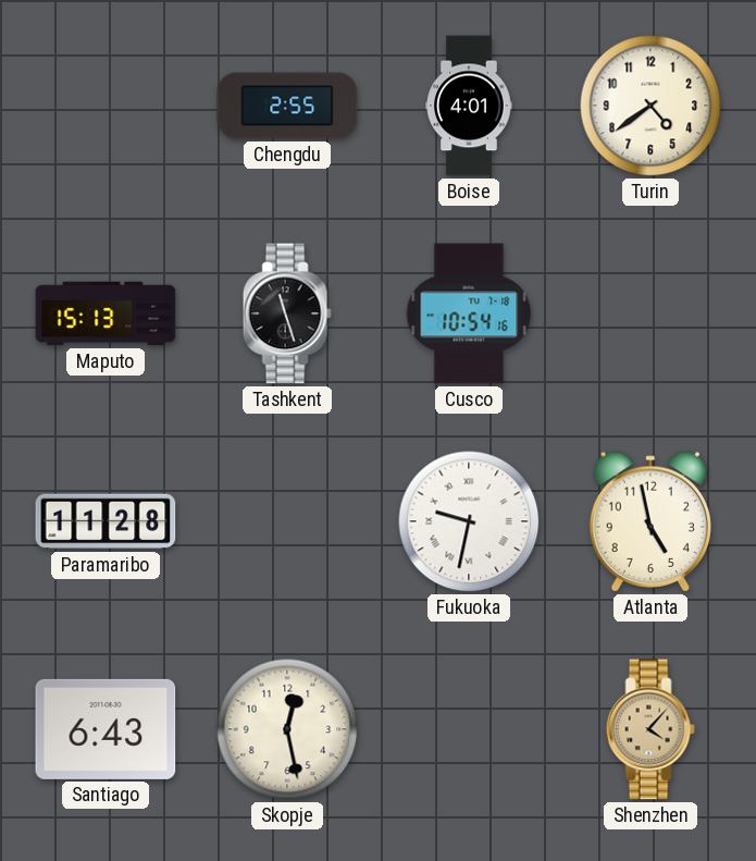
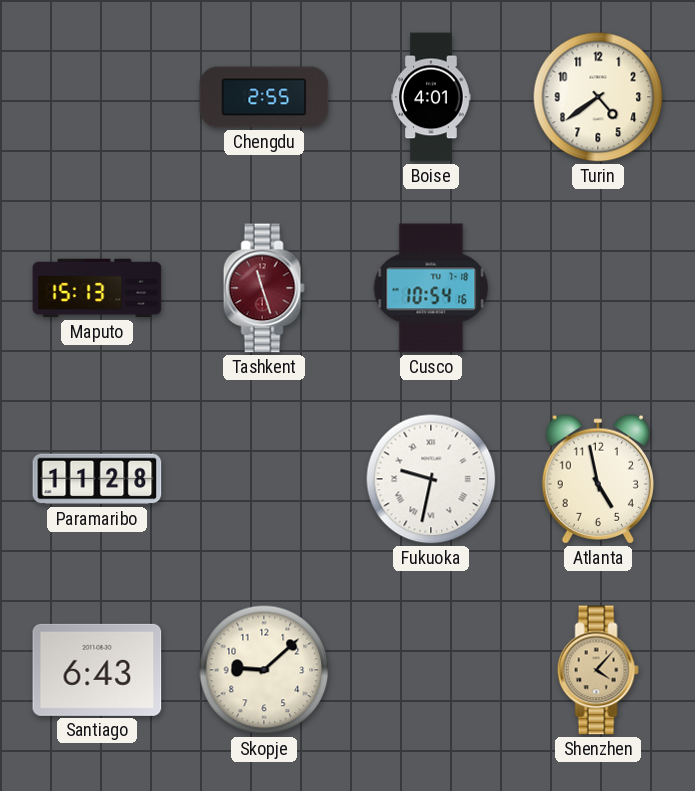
Tashkent dial: black -> burgundy (264, 288)
Skopje: 12:28 -> 9:08 (264, 670)
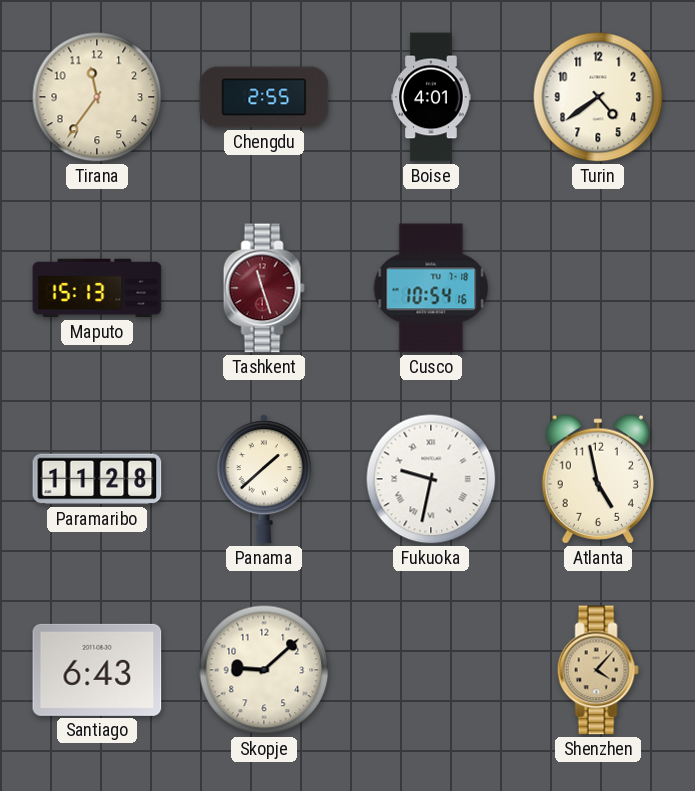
Tirana: none -> 11:36 (97, 97)
Panama: none -> 1:38 (264, 479)
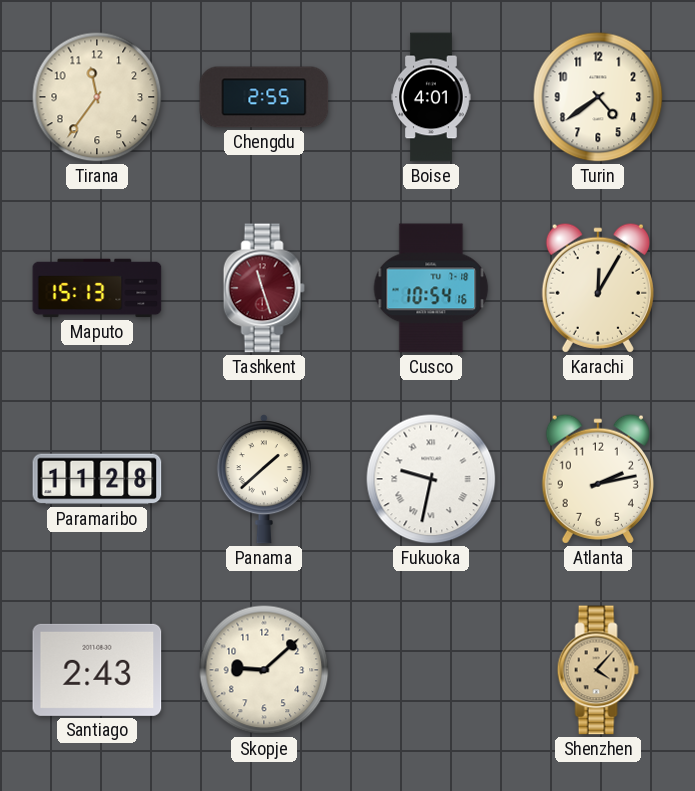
Karachi: none -> 12:05 (598, 288)
Atlanta: 4:58 -> 2:13 (598, 479)
Santiago: 6:43 -> 2:43 (97, 670)
